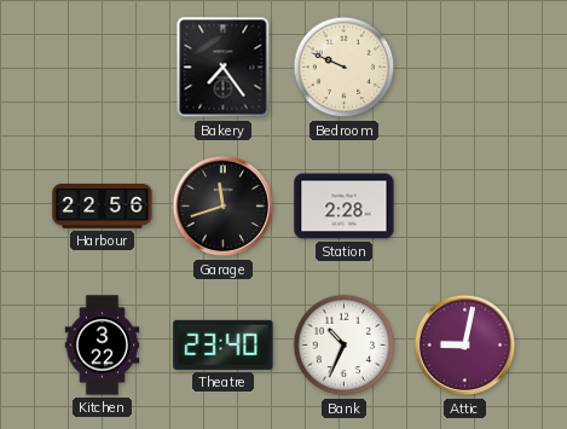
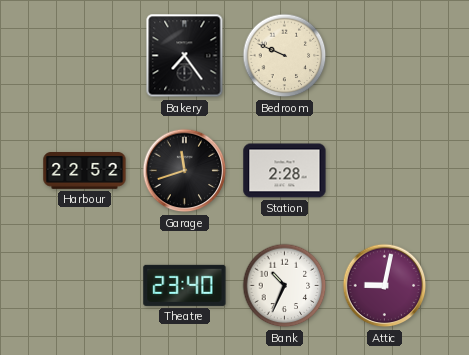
Harbour: 22:56 -> 22:52 (85, 171)
Kitchen: 3:22 -> none (103, 346)
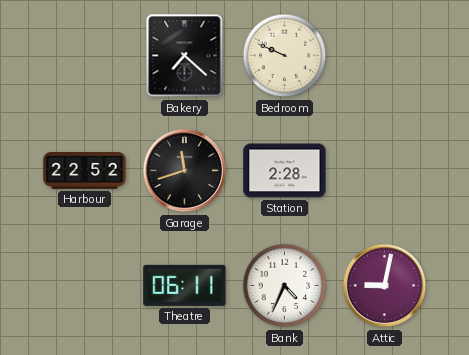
Bakery: 7:24 -> 7:22 (185, 56)
Theatre: 23:40 -> 06:11 (185, 285)
Bank: 10:34 -> 4:34 (285, 286)
